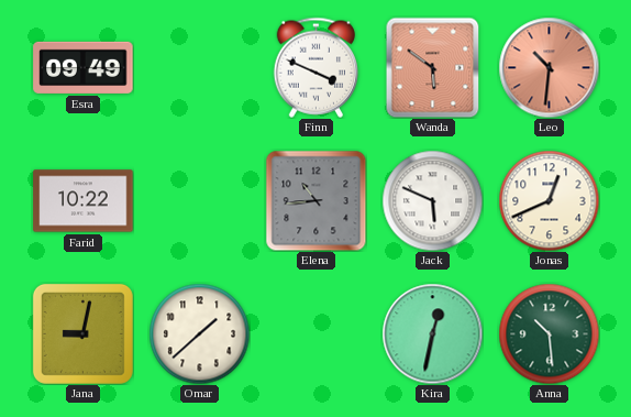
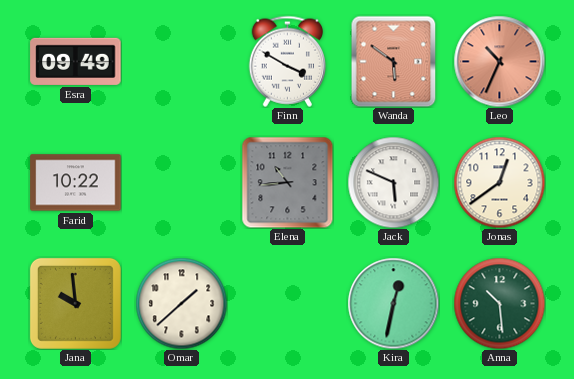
Finn: 3:49 -> 3:50 (287, 61)
Leo: 10:31 -> 10:34 (499, 61)
Jonas: 12:41 -> 12:39 (499, 182)
Jana: 9:02 -> 9:59 (75, 303)
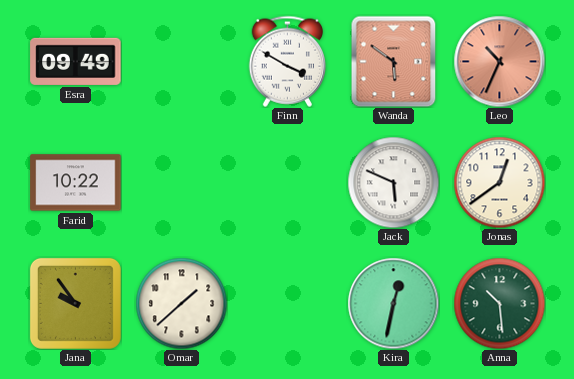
Elena: 10:44 -> none (287, 182)
Jana: 9:59 -> 9:54 (75, 303)
